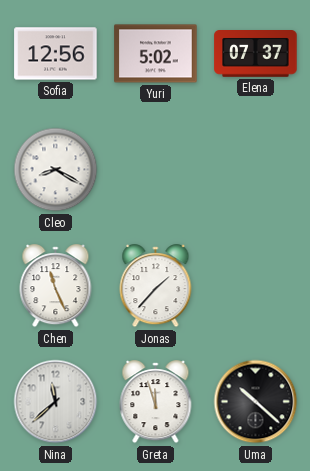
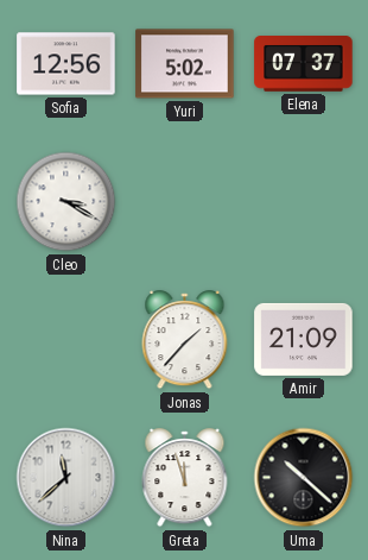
Cleo: 8:20 -> 3:20 (66, 202)
Chen: 11:26 -> none (56, 286)
Amir: none -> 21:09 (304, 339)
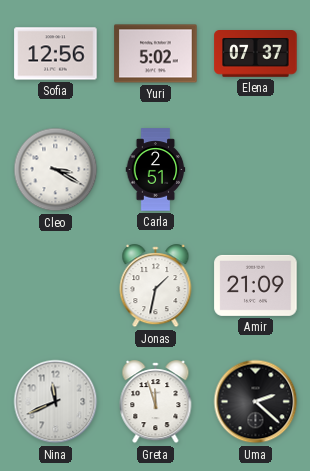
Carla: none -> 2:51 (156, 170)
Jonas: 1:37 -> 1:32 (156, 286)
Nina: 11:38 -> 11:41 (56, 402)
Uma: 10:22 -> 2:22 (256, 402)
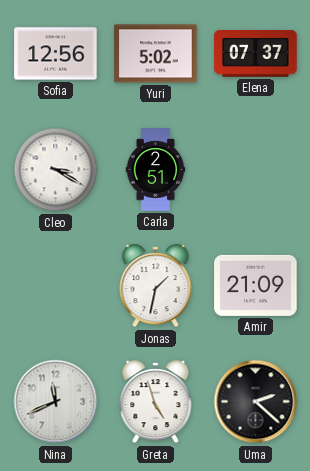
Greta: 11:57 -> 4:57 (156, 402)
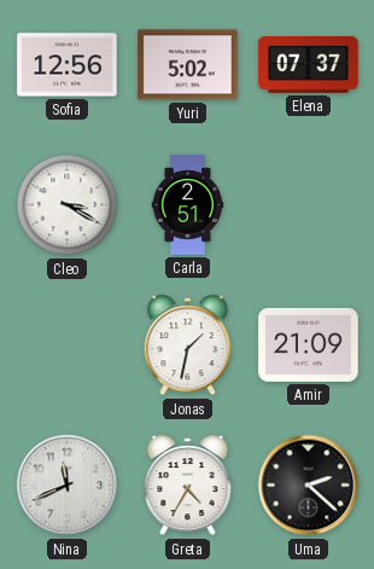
Greta: 4:57 -> 4:35 (188, 486)
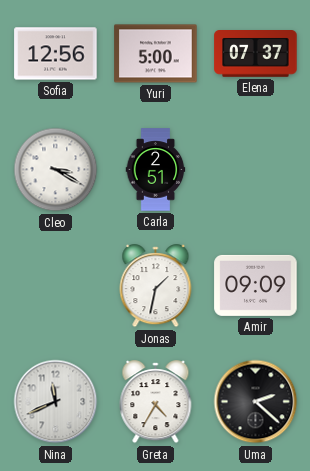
Yuri: 5:02 -> 5:00 (156, 54)
Amir: 21:09 -> 09:09 (256, 285)
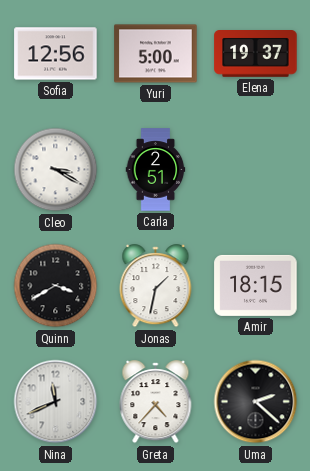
Elena: 07:37 -> 19:37 (256, 54)
Quinn: none -> 3:40 (56, 286)
Amir: 09:09 -> 18:15 (256, 285)
Greta: 4:35 -> 4:37 (156, 402)
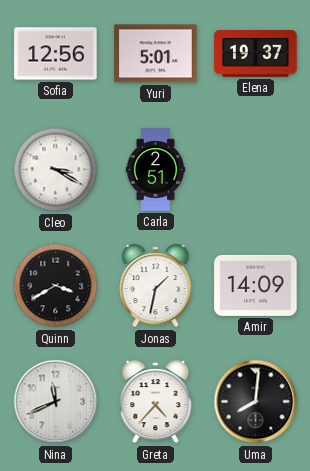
Yuri: 5:00 -> 5:01 (156, 54)
Amir: 18:15 -> 14:09 (256, 285)
Uma: 2:22 -> 8:01 (256, 402)
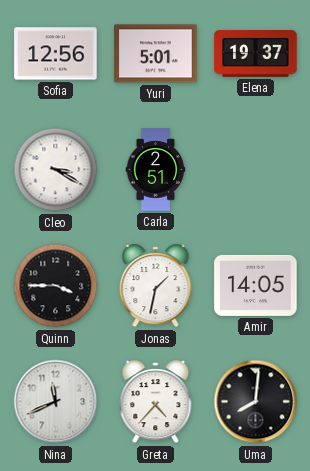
Quinn: 3:40 -> 3:45 (56, 286)
Amir: 14:09 -> 14:05 (256, 285)
